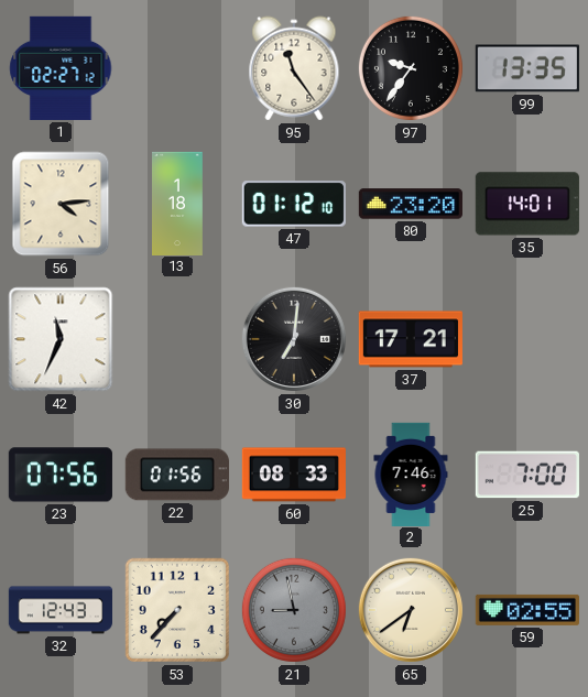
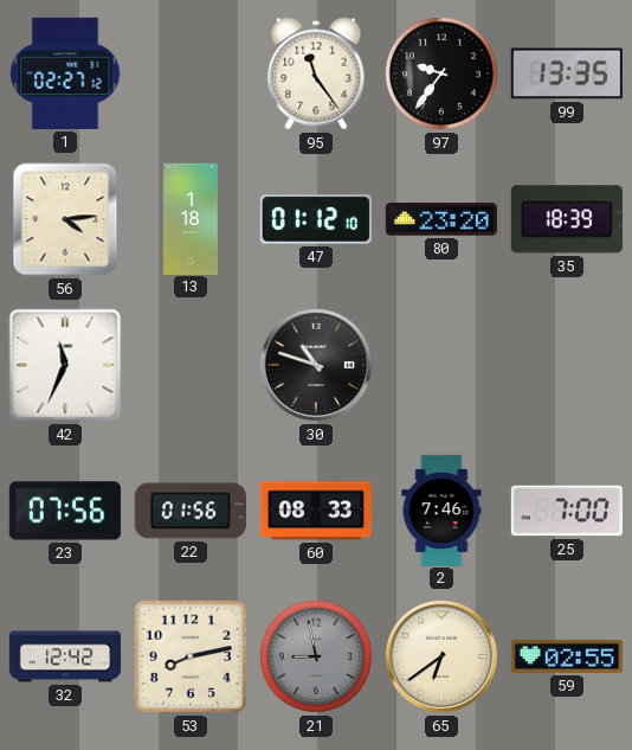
35: 14:01 -> 18:39 (567, 219)
30: 7:01 -> 10:48 (316, 365)
37: 17:21 -> none (411, 339)
32: 12:43 -> 12:42 (64, 656)
53: 7:37 -> 8:13 (191, 656)
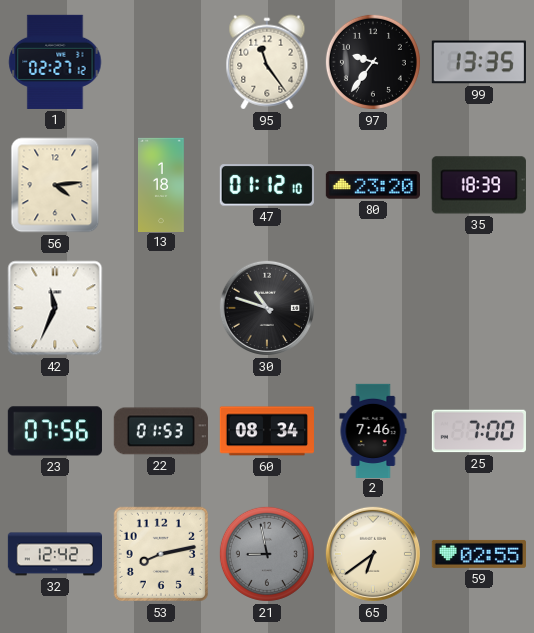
22: 01:56 -> 01:53 (161, 431)
60: 08:33 -> 08:34 (267, 431)
